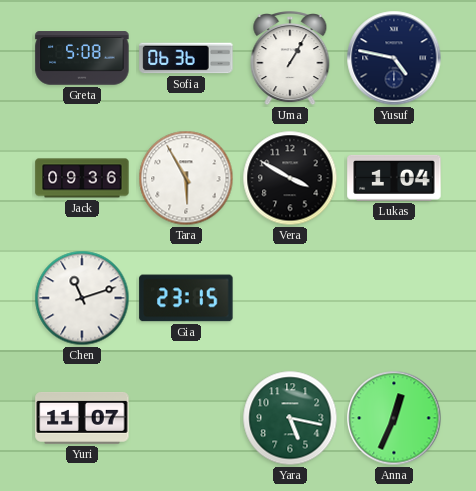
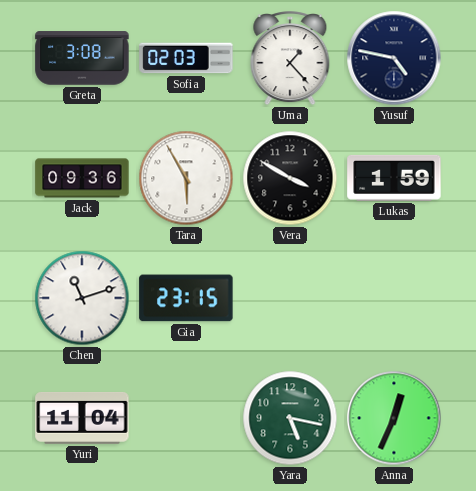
Greta: 5:08 -> 3:08 (82, 58)
Sofia: 06:36 -> 02:03 (186, 58)
Uma: 1:05 -> 1:23 (290, 59)
Lukas: 1:04 -> 1:59 (394, 178)
Yuri: 11:07 -> 11:04 (82, 418)
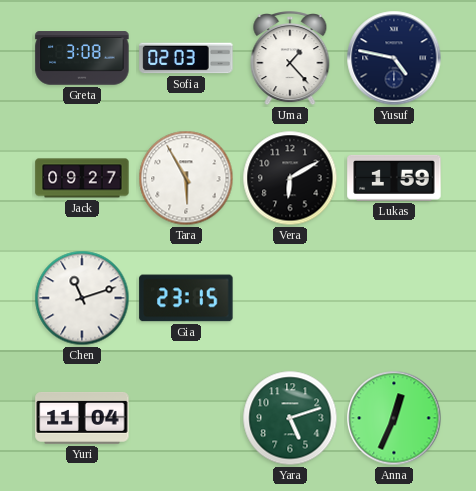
Jack: 09:36 -> 09:27 (82, 178)
Vera: 3:50 -> 6:10 (290, 178)
Yara: 5:17 -> 5:12 (290, 418)
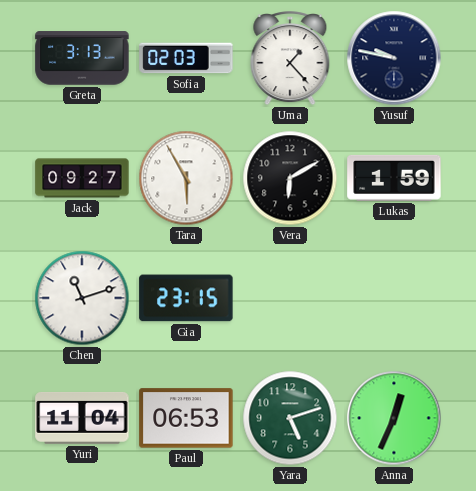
Greta: 3:08 -> 3:13 (82, 58)
Yusuf: 4:47 -> 9:47 (394, 58)
Paul: none -> 06:53 (186, 418)
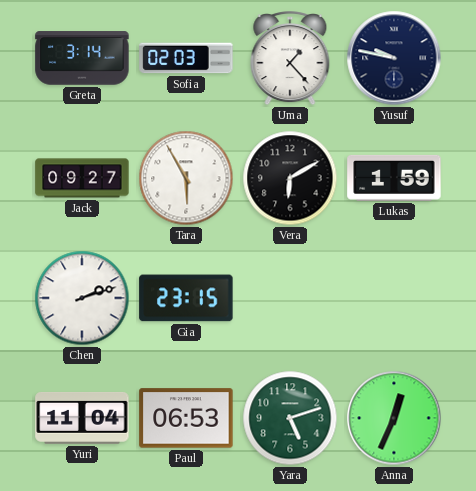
Greta: 3:13 -> 3:14 (82, 58)
Chen: 11:12 -> 2:12 (82, 298)
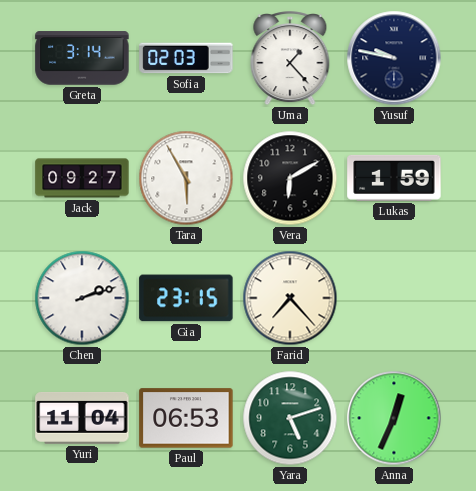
Farid: none -> 7:23 (290, 298)
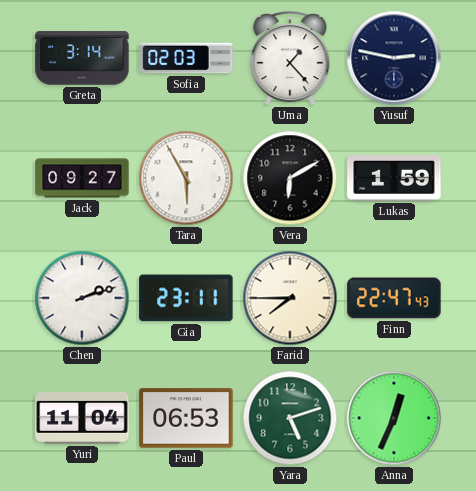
Yusuf: 9:47 -> 2:47 (394, 58)
Gia: 23:15 -> 23:11 (186, 298)
Farid: 7:23 -> 7:45 (290, 298)
Finn: none -> 22:47 (394, 298)
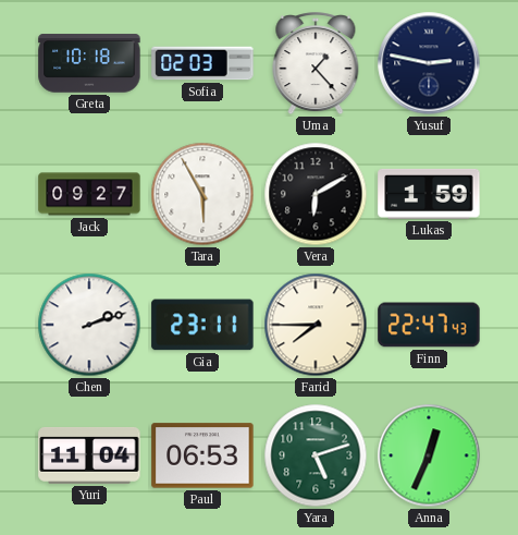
Greta: 3:14 -> 10:18 (89, 63)
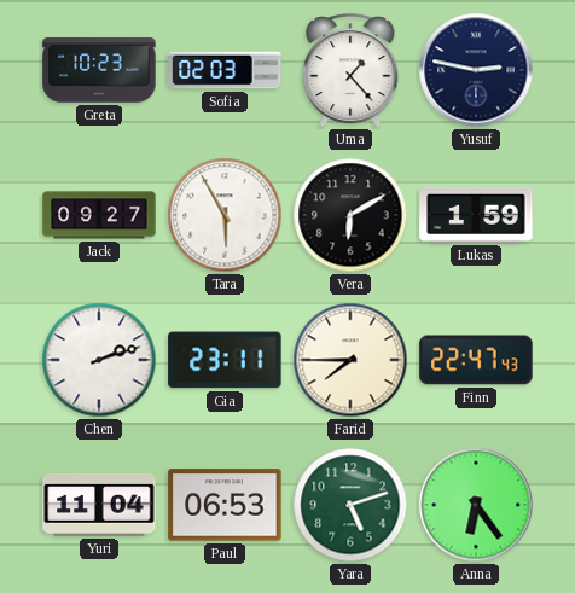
Greta: 10:18 -> 10:23 (99, 70)
Anna: 12:34 -> 6:24 (476, 505)
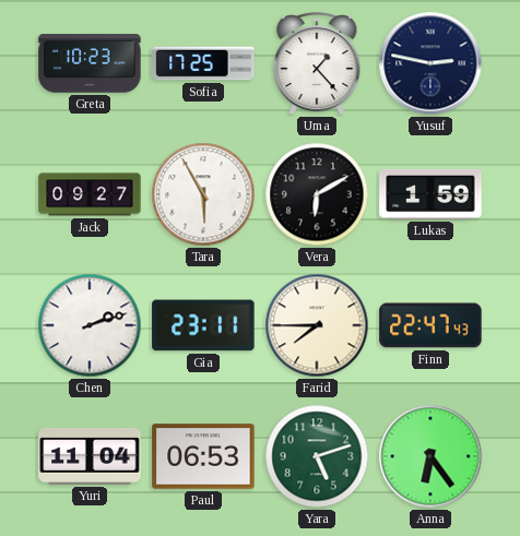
Sofia: 02:03 -> 17:25 (203, 63)
